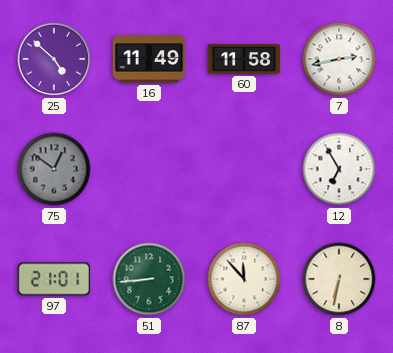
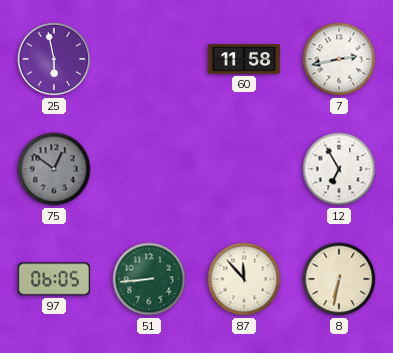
25: 4:52 -> 5:58 (54, 59)
16: 11:49 -> none (149, 59)
97: 21:01 -> 06:05 (53, 279)
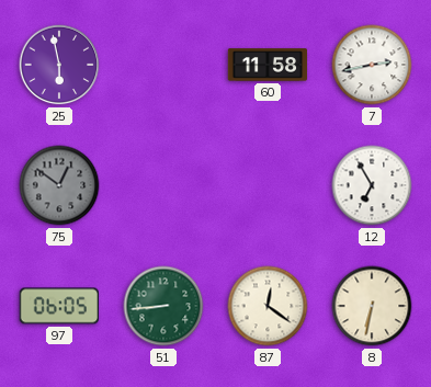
87: 11:53 -> 12:21 (268, 306)
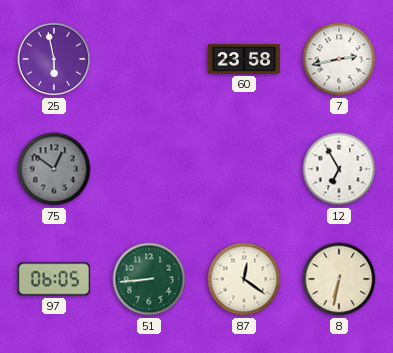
60: 11:58 -> 23:58 (244, 59)
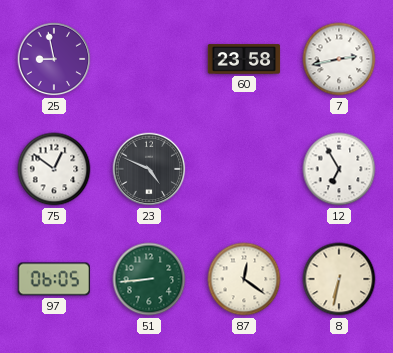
25: 5:58 -> 8:58 (54, 59)
75 dial: grey -> white (54, 169)
23: none -> 4:49 (149, 169)
